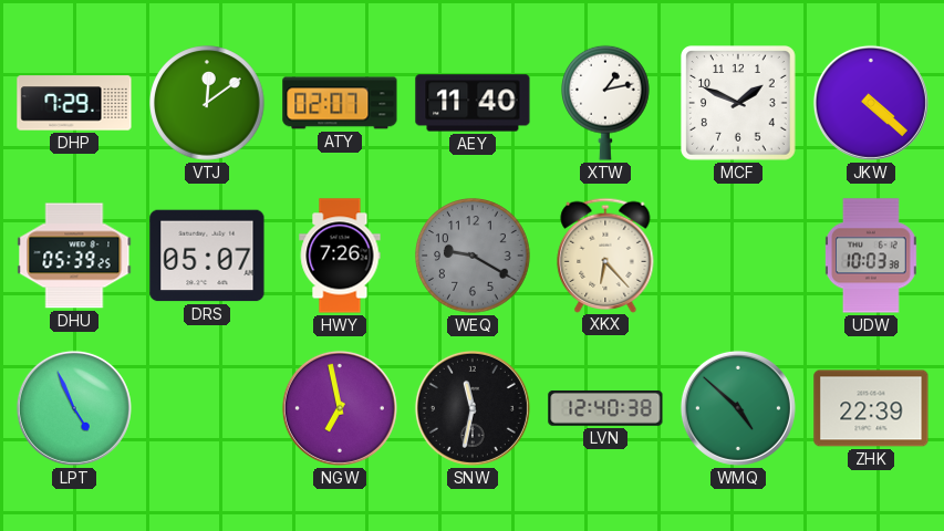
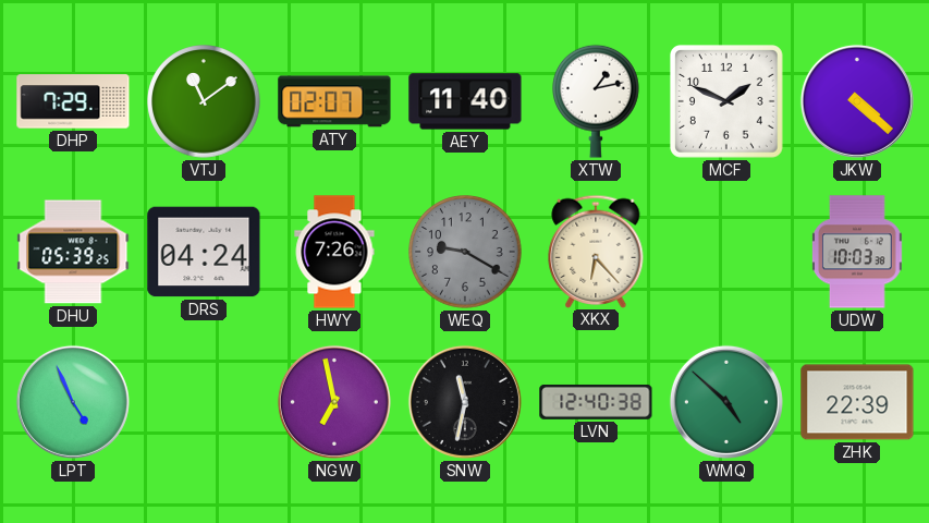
VTJ: 12:09 -> 11:09 (204, 101)
DRS: 05:07 -> 04:24 (204, 252)
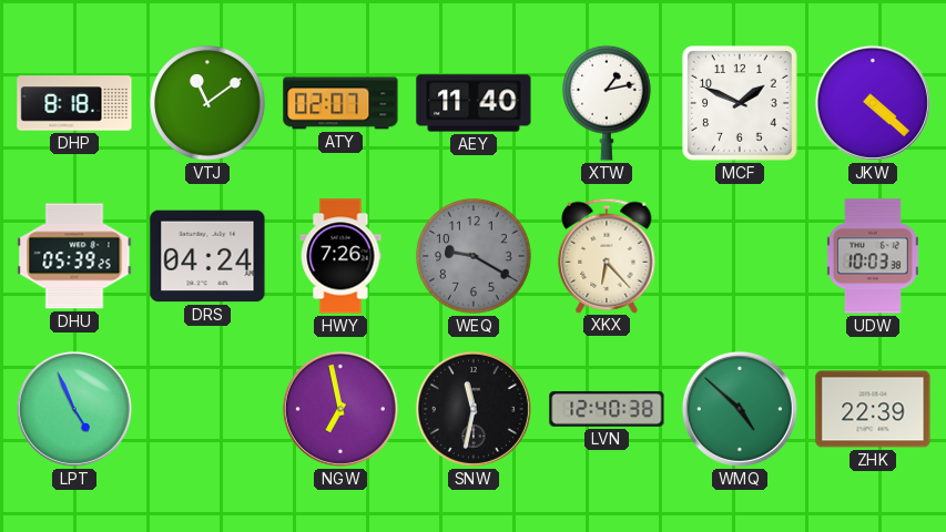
DHP: 7:29 -> 8:18 (74, 103)
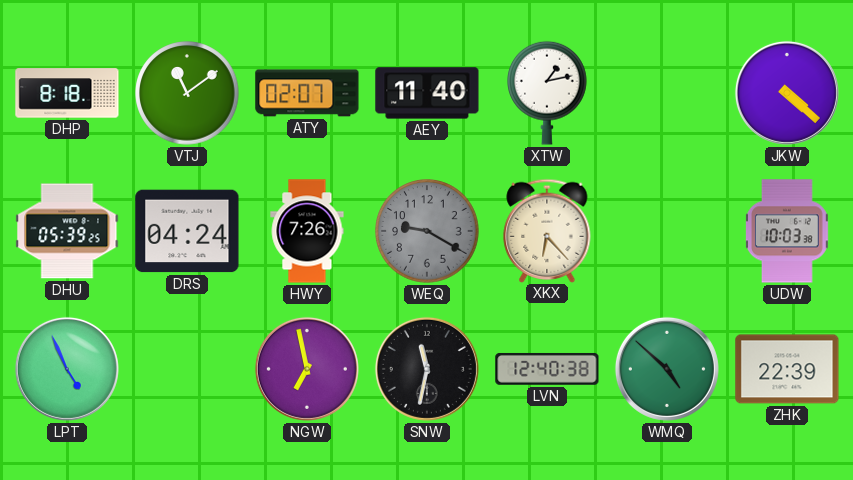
MCF: 1:49 -> none (741, 104)
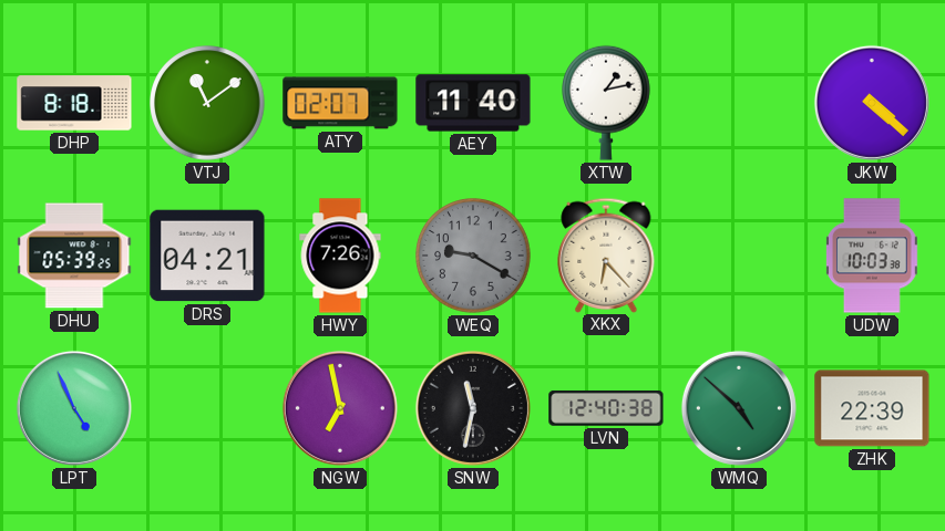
DRS: 04:24 -> 04:21 (207, 256)
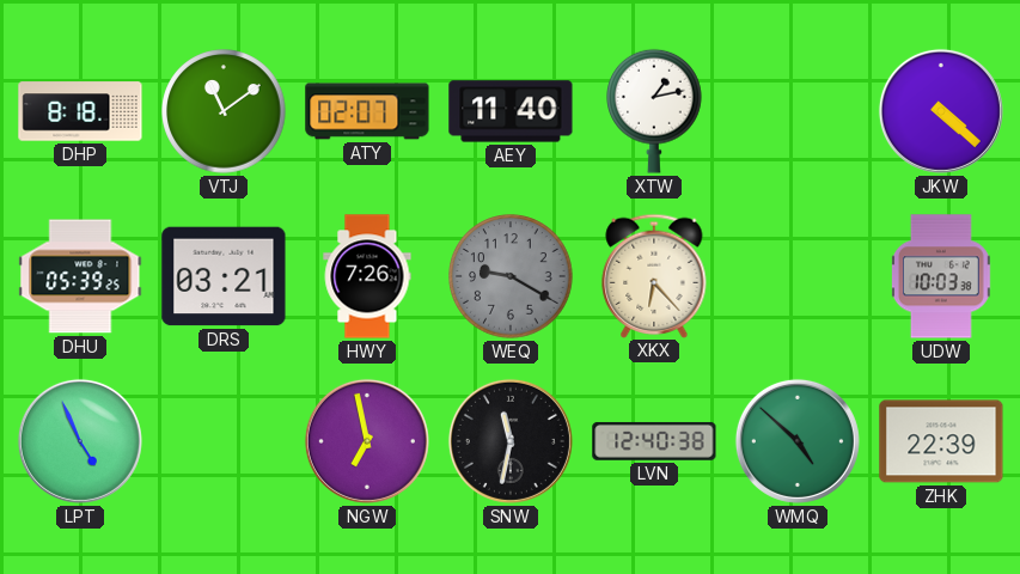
DRS: 04:21 -> 03:21 (224, 276)
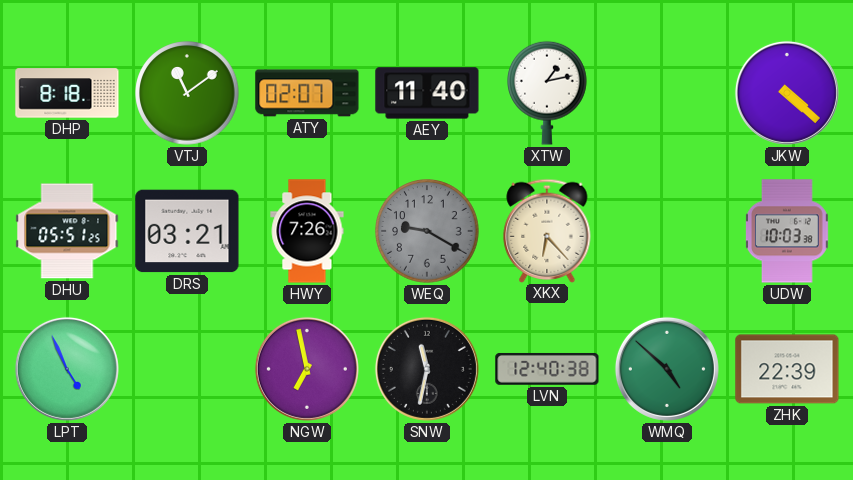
DHU: 05:39 -> 05:51 (67, 231)
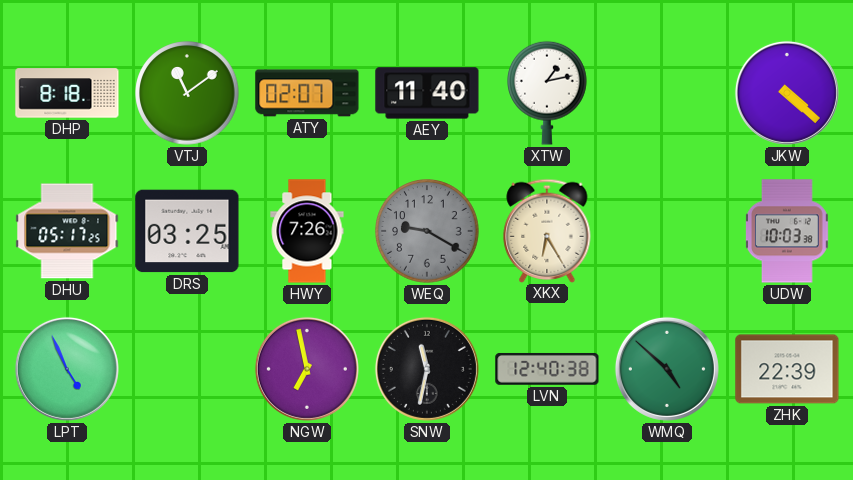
DHU: 05:51 -> 05:17 (67, 231)
DRS: 03:21 -> 03:25 (187, 231)
XKX: 6:23 -> 6:25 (547, 230)
